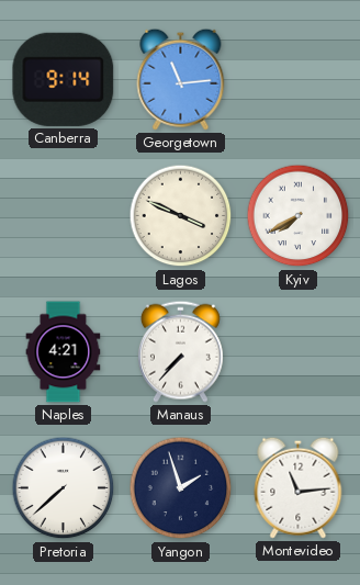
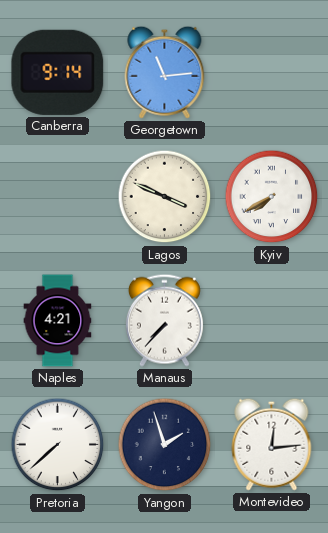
Montevideo: 11:14 -> 12:14 (272, 444)
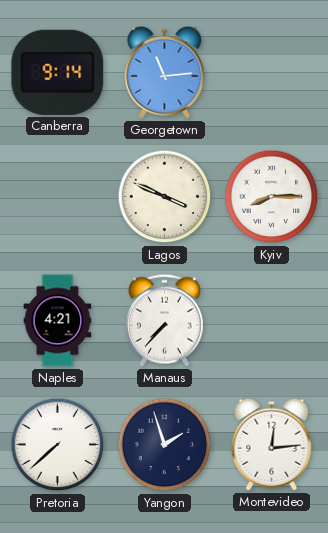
Kyiv: 7:40 -> 8:15 (272, 197)
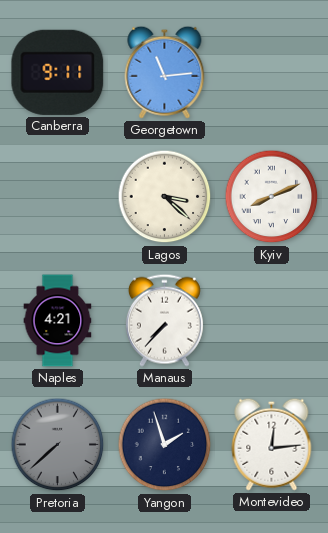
Canberra: 9:14 -> 9:11 (58, 72)
Lagos: 3:49 -> 3:22 (165, 197)
Kyiv: 8:15 -> 8:11 (272, 197)
Pretoria dial: white -> grey (58, 445)
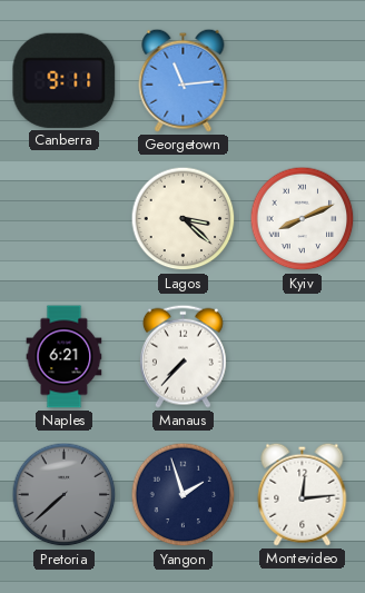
Naples: 4:21 -> 6:21 (65, 357)
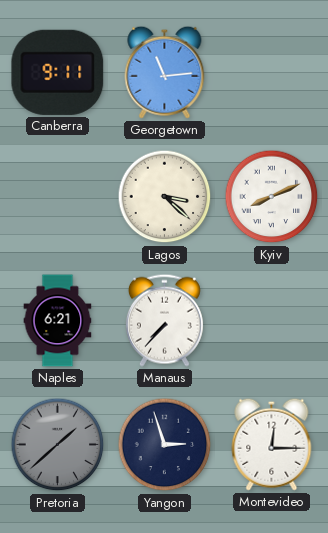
Pretoria: 7:38 -> 1:38 (58, 445)
Yangon: 1:57 -> 2:57 (165, 445)
Montevideo: 12:14 -> 12:15 (272, 444)
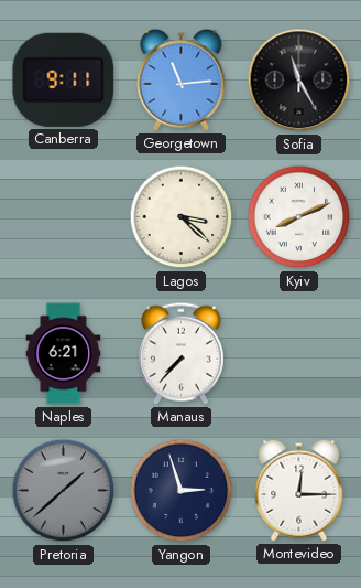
Sofia: none -> 11:25 (299, 81)
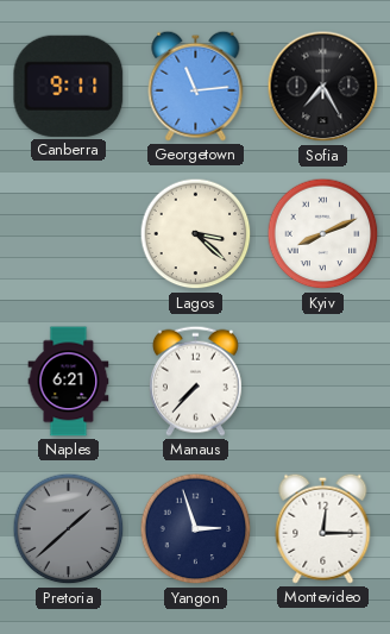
Sofia: 11:25 -> 7:25 (323, 87)
